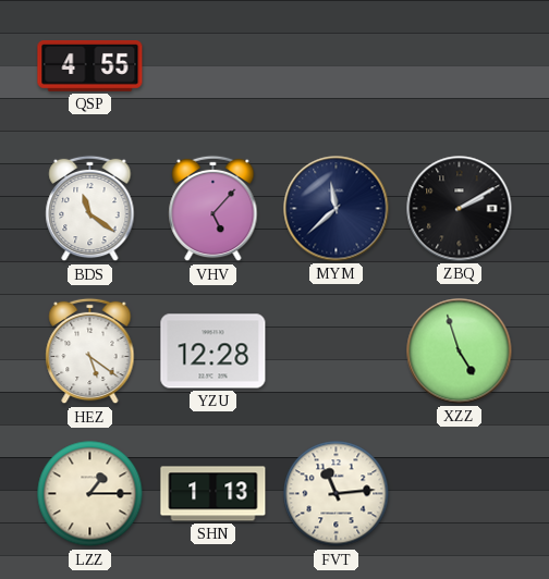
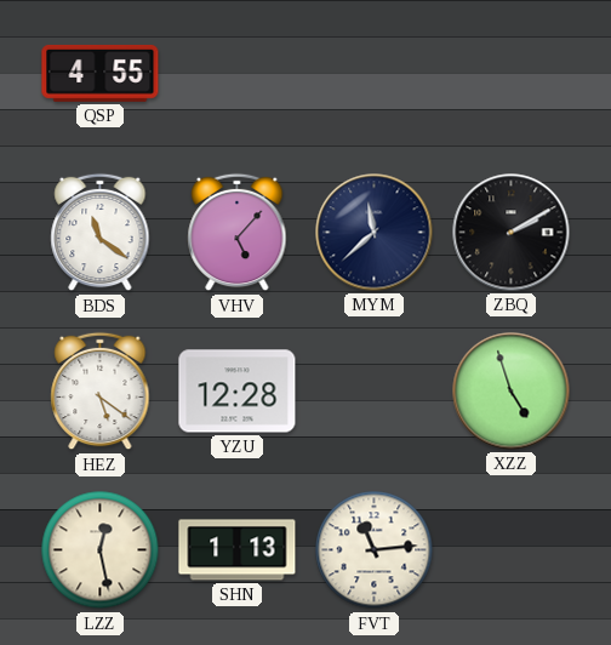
LZZ: 1:15 -> 12:28 (101, 550)
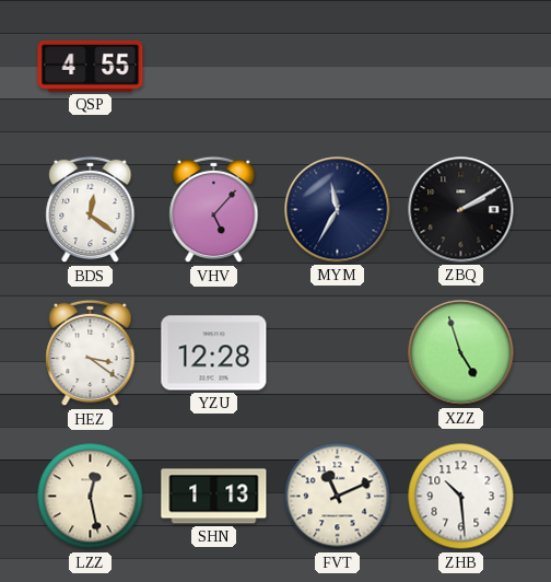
BDS: 11:21 -> 12:21 (91, 210)
MYM: 11:38 -> 11:35 (338, 210)
HEZ: 5:21 -> 3:21 (91, 353)
FVT: 11:14 -> 11:11 (338, 497)
ZHB: none -> 10:29 (461, 497)
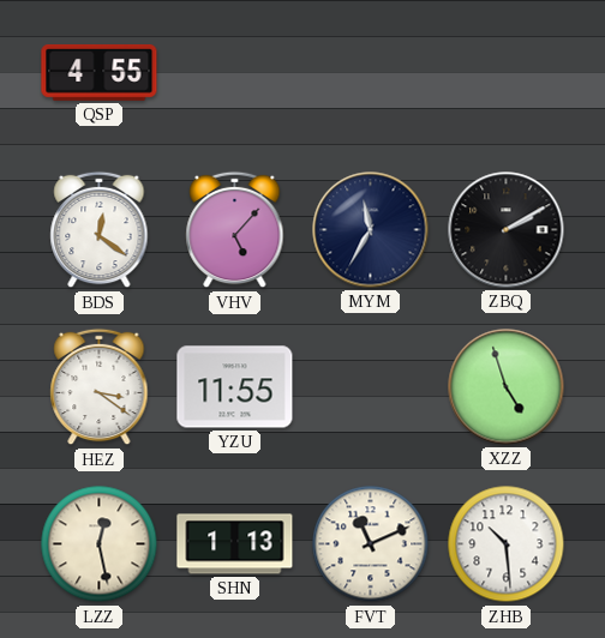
YZU: 12:28 -> 11:55 (235, 387)
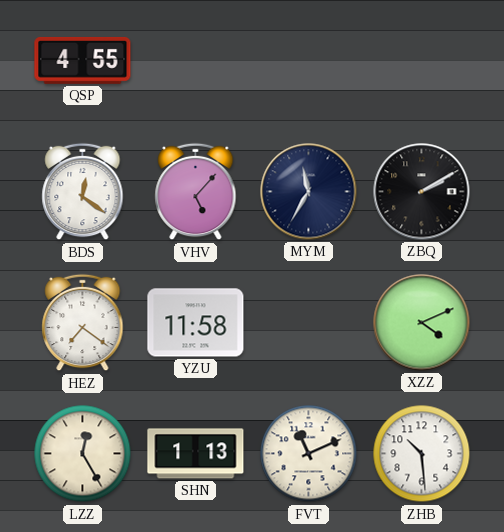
HEZ: 3:21 -> 7:21 (83, 323)
YZU: 11:55 -> 11:58 (196, 323)
XZZ: 4:57 -> 4:11 (422, 323)
LZZ: 12:28 -> 12:25 (83, 454)
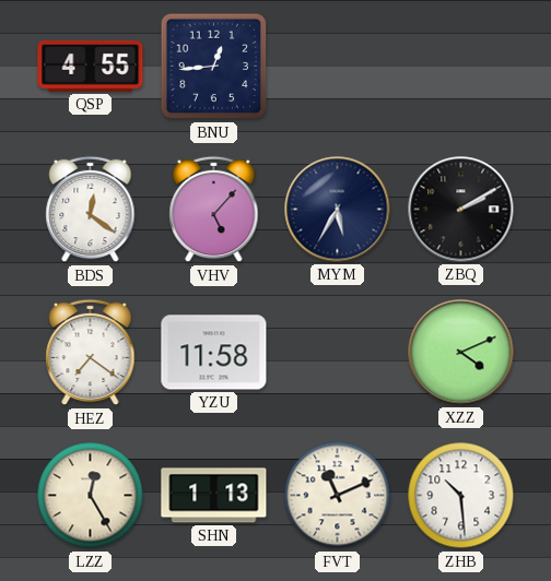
BNU: none -> 12:44 (214, 67)
MYM: 11:35 -> 5:35 (338, 210)
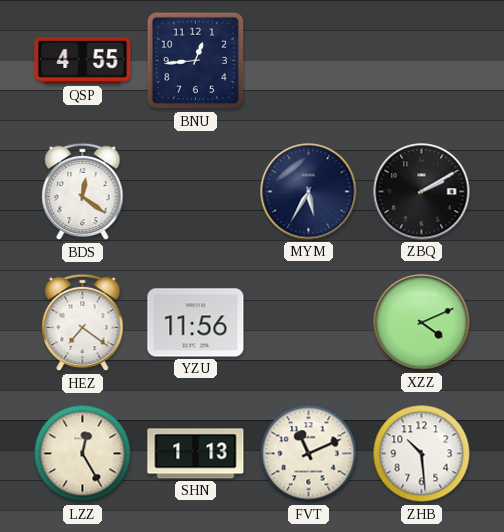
VHV: 5:07 -> none (214, 210)
YZU: 11:58 -> 11:56 (196, 323)
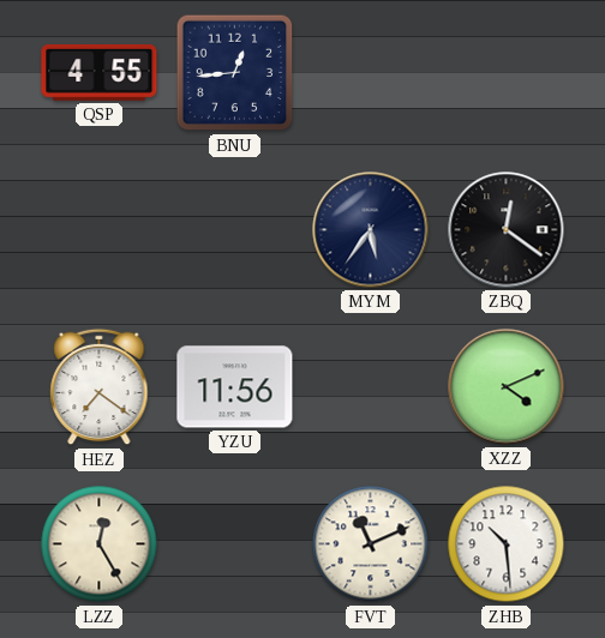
BDS: 12:21 -> none (83, 192)
MYM: 5:35 -> 5:36 (371, 230)
ZBQ: 2:10 -> 12:21 (507, 230)
SHN: 1:13 -> none (196, 454)
